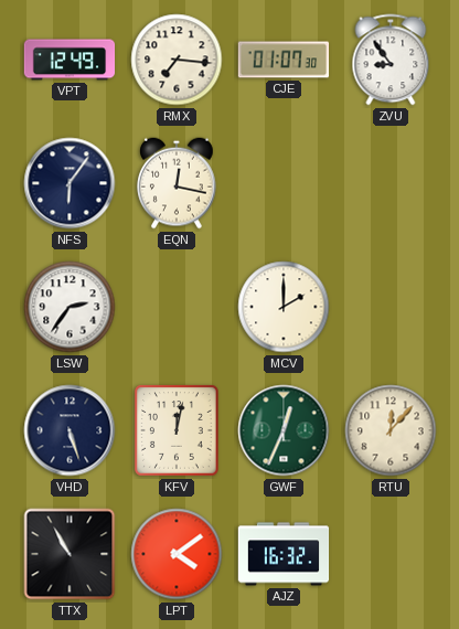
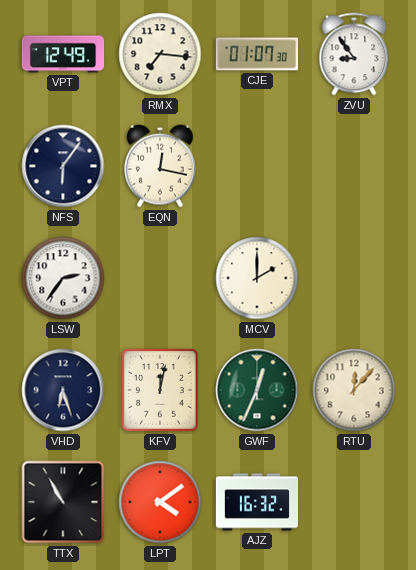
VHD: 5:27 -> 6:27 (63, 390)
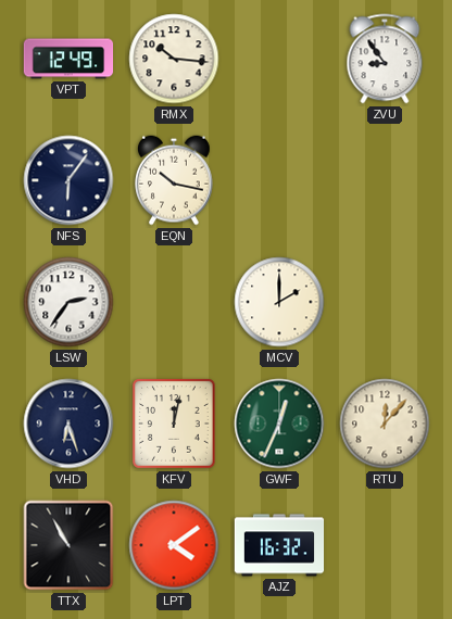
RMX: 7:16 -> 10:16 (174, 59)
CJE: 01:07 -> none (257, 54)
EQN: 12:17 -> 10:17 (175, 180)
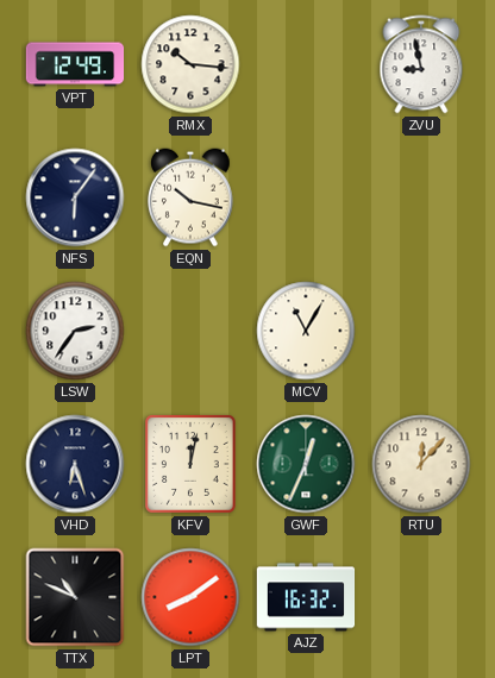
ZVU: 8:54 -> 8:58 (421, 64)
MCV: 2:00 -> 11:05 (306, 331)
TTX: 10:55 -> 10:49 (75, 597)
LPT: 4:09 -> 8:09 (190, 597)
